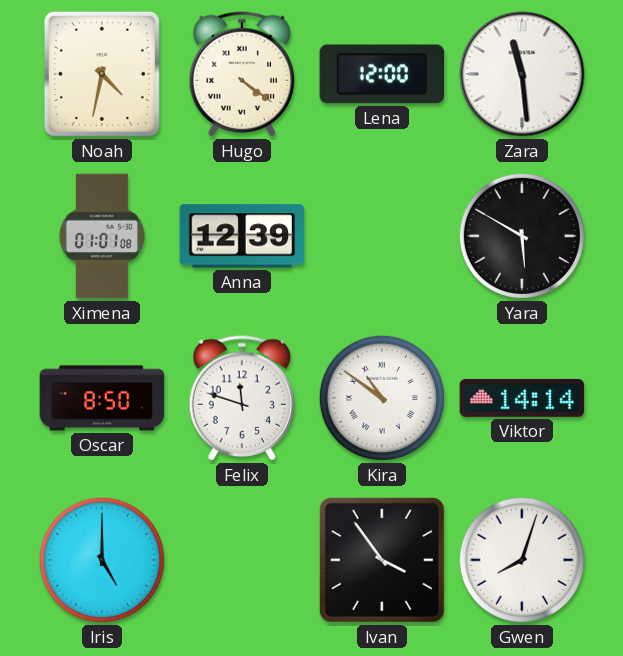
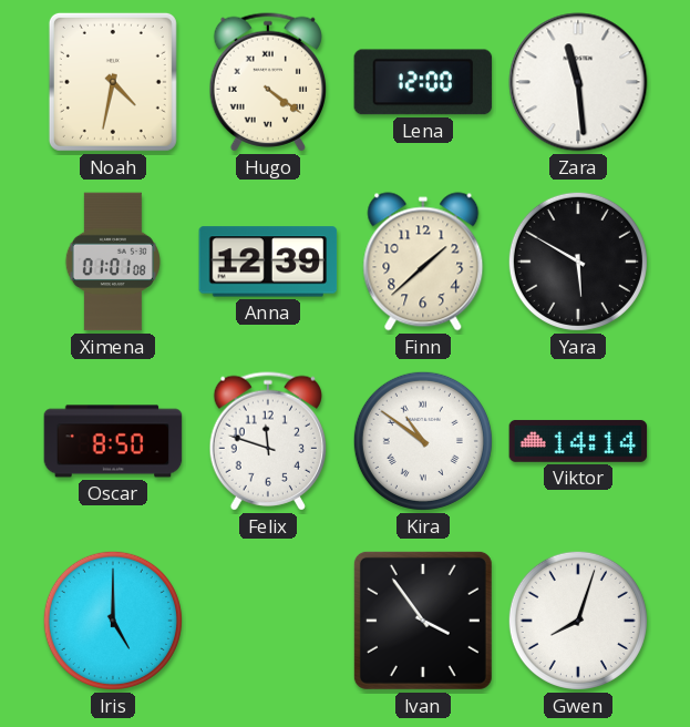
Finn: none -> 1:38 (423, 262)
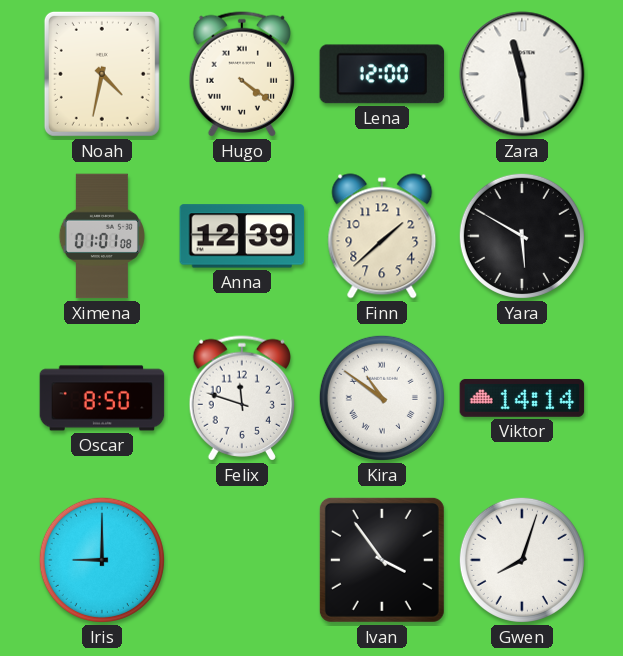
Iris: 5:00 -> 9:00 (102, 560)
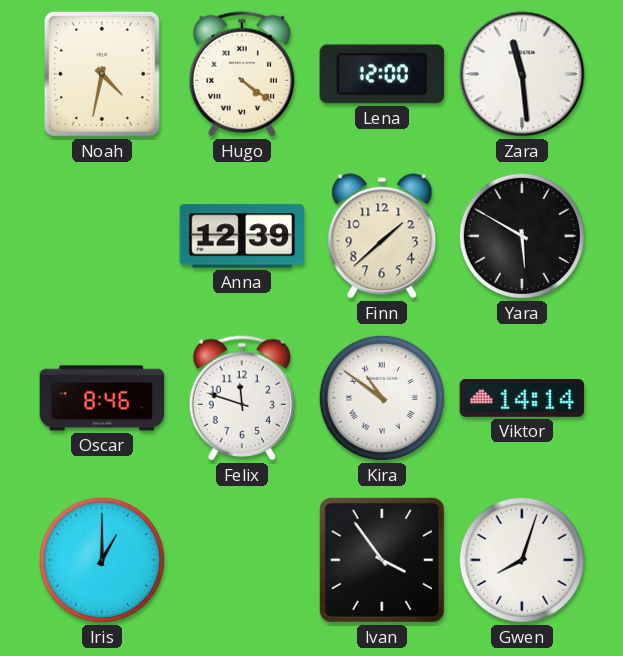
Ximena: 01:01 -> none (102, 236)
Oscar: 8:50 -> 8:46 (102, 398)
Iris: 9:00 -> 1:00 (102, 560)
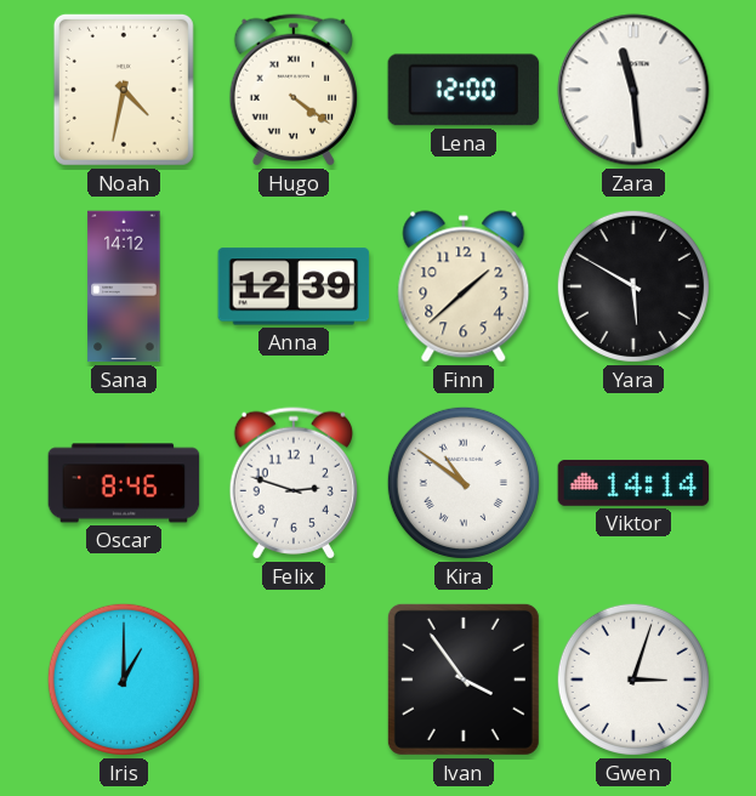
Sana: none -> 14:12 (124, 286)
Felix: 11:48 -> 2:48 (292, 483)
Gwen: 8:03 -> 3:03 (633, 680)
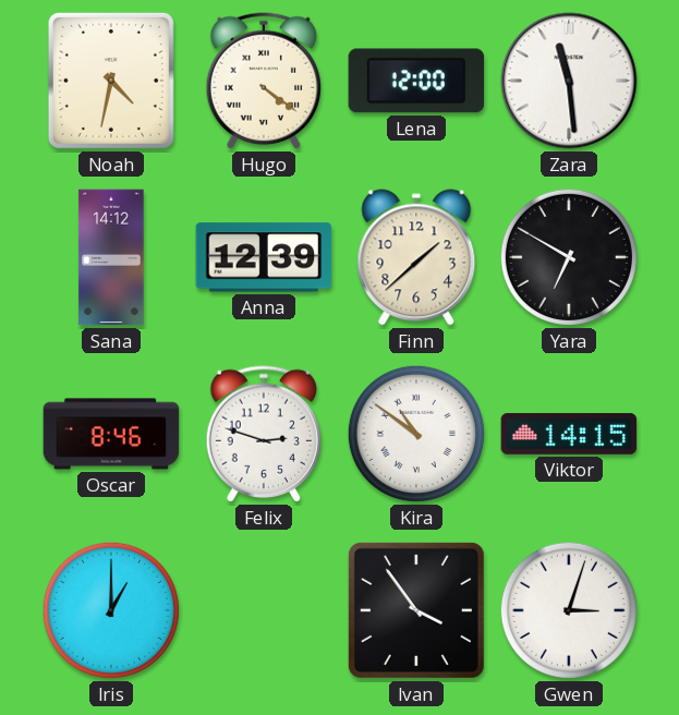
Yara: 5:50 -> 6:50 (569, 257)
Viktor: 14:14 -> 14:15 (569, 434)
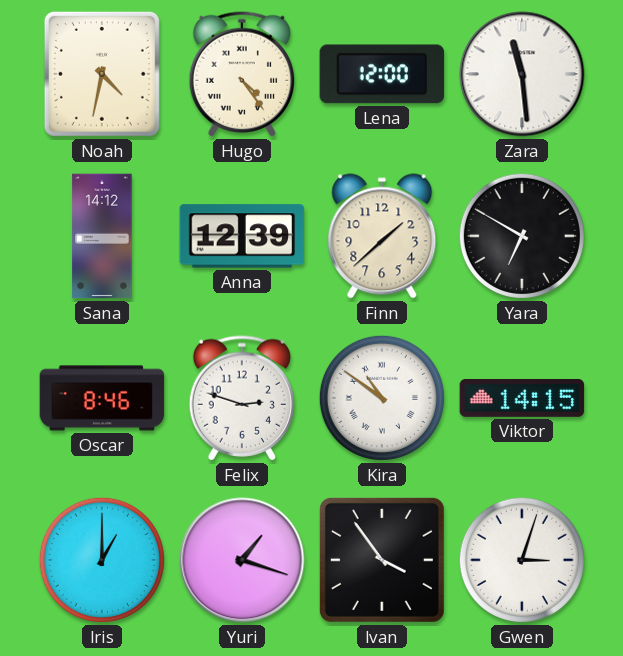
Hugo: 4:21 -> 4:24 (241, 74)
Yuri: none -> 1:18 (242, 560)
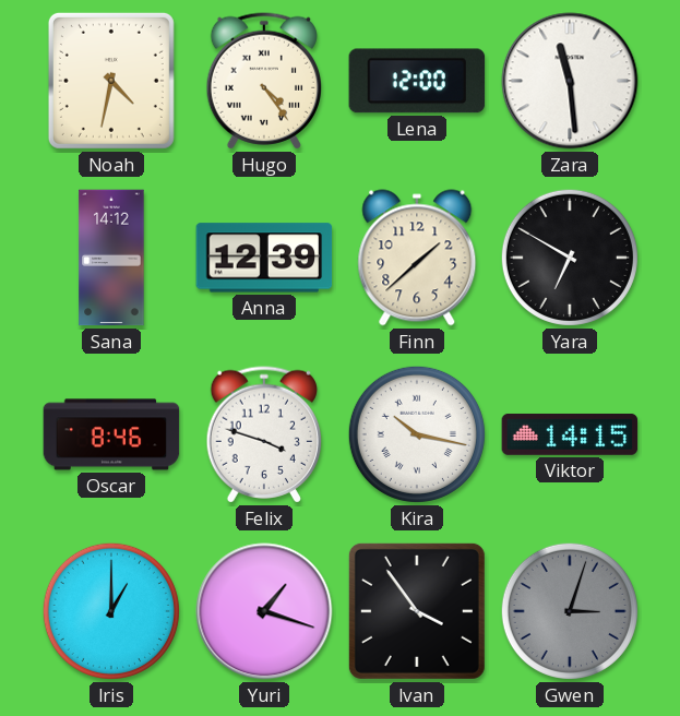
Felix: 2:48 -> 3:48 (263, 434)
Kira: 10:51 -> 10:17 (417, 434)
Gwen dial: white -> grey (570, 611)
